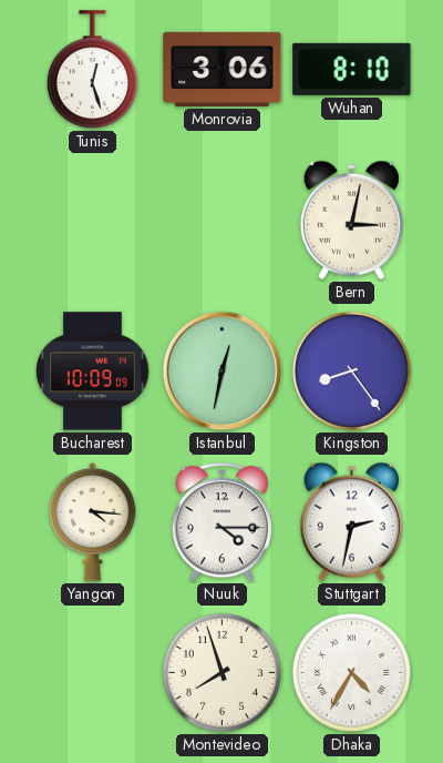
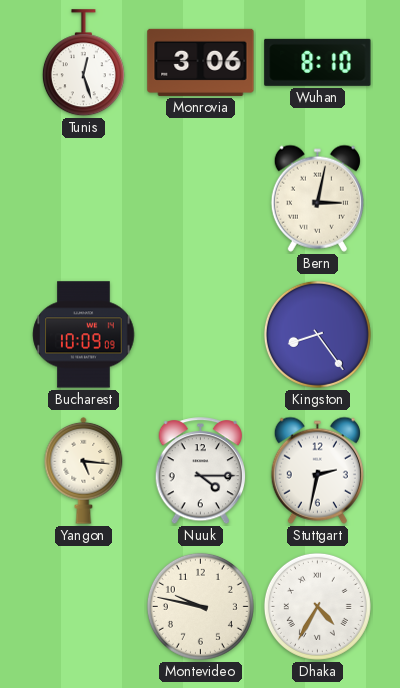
Istanbul: 12:32 -> none (223, 372)
Yangon: 4:16 -> 5:16 (84, 470)
Montevideo: 7:57 -> 9:47 (200, 606)
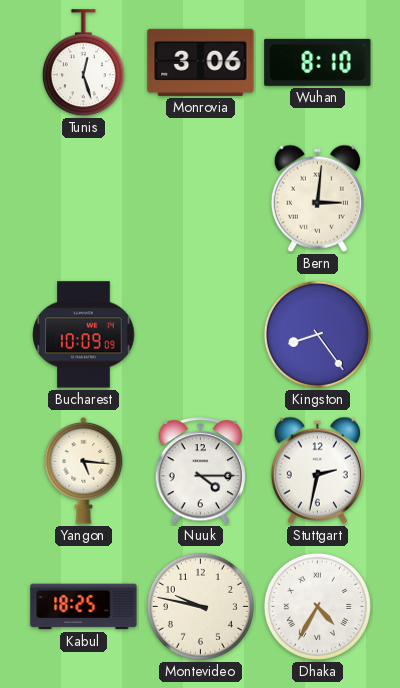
Bern: 3:02 -> 3:01 (317, 198)
Kabul: none -> 18:25 (84, 607)
